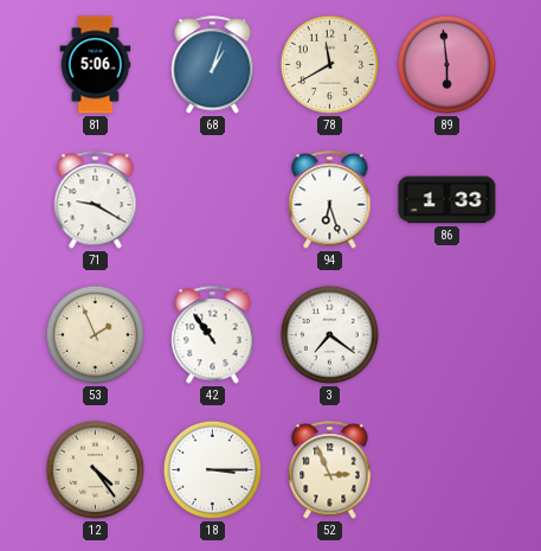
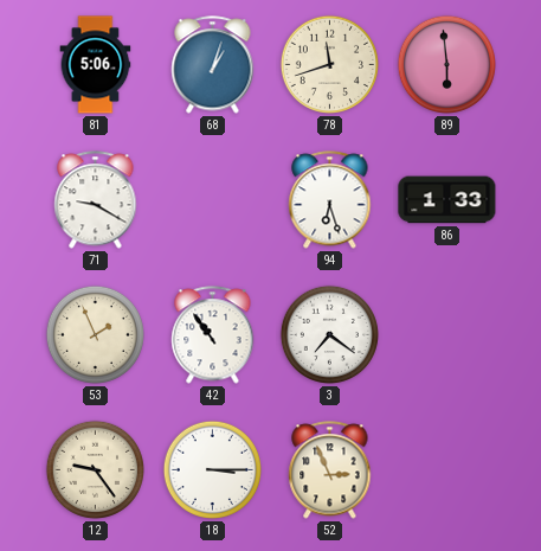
78: 11:40 -> 11:42 (329, 64)
12: 4:24 -> 9:24 (95, 469)
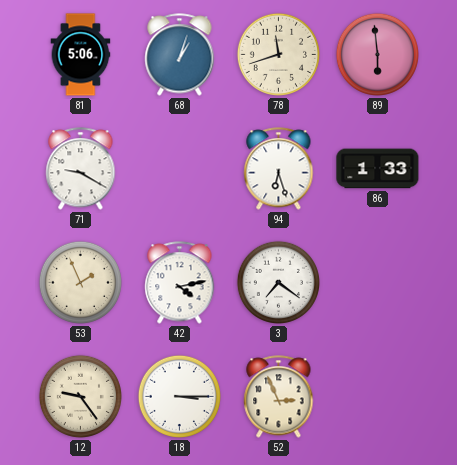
42: 10:54 -> 4:13 (180, 283)
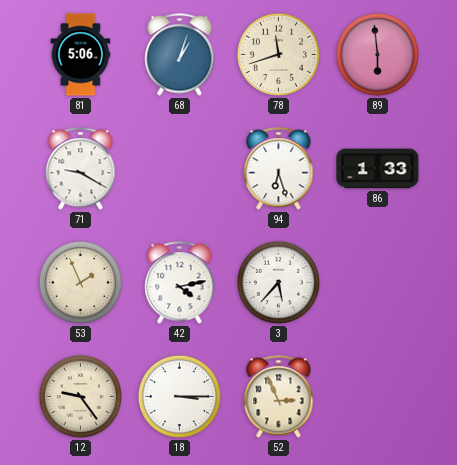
3: 7:21 -> 5:37 (278, 282)
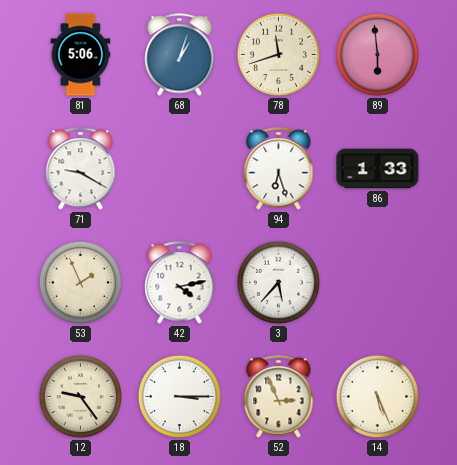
14: none -> 5:26 (377, 396)
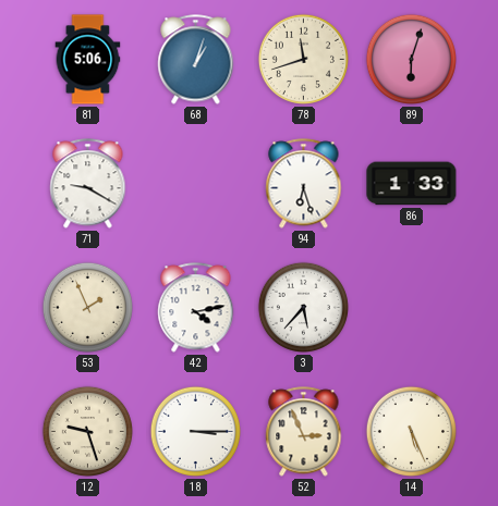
89: 5:59 -> 6:03 (411, 59)
12: 9:24 -> 9:27 (87, 431)
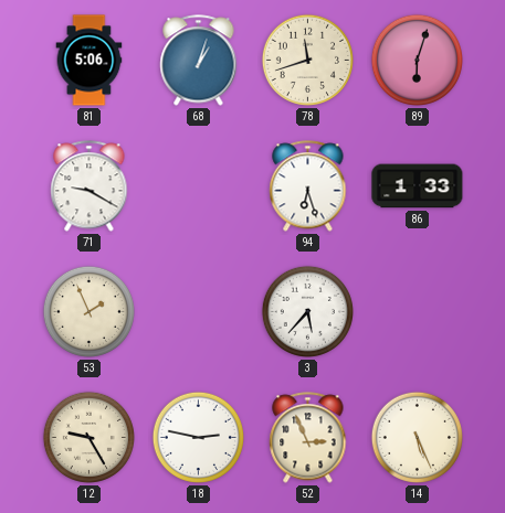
42: 4:13 -> none (196, 308)
12: 9:27 -> 9:25 (88, 437)
18: 3:15 -> 2:47 (198, 437)
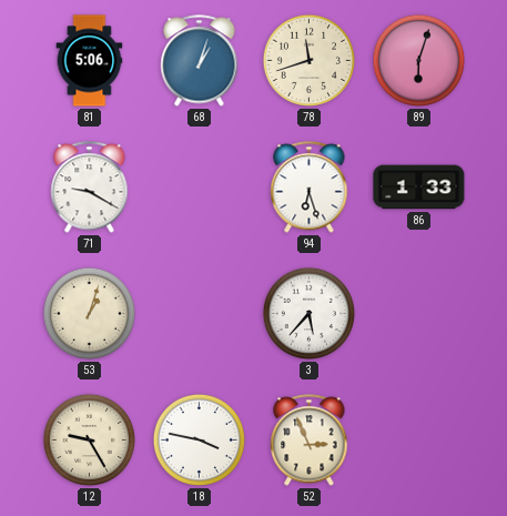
53: 1:56 -> 1:03 (89, 313)
18: 2:47 -> 3:47 (199, 439)
14: 5:26 -> none (417, 437)
